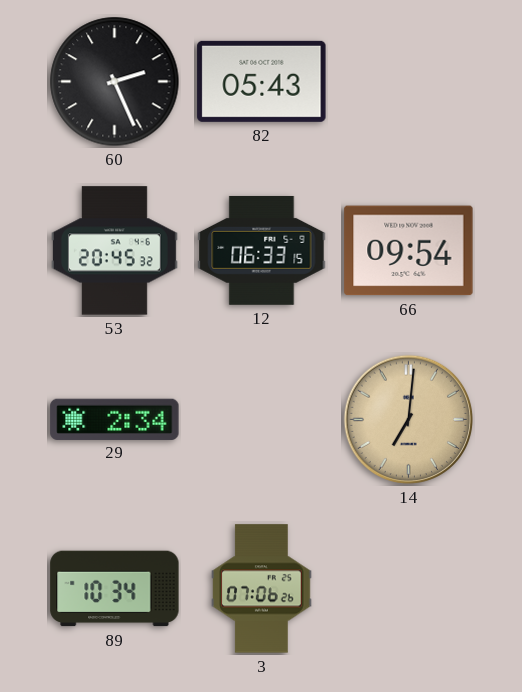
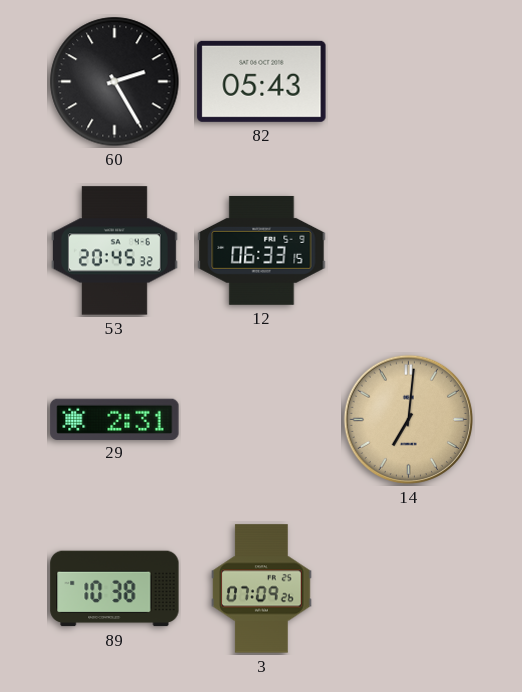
60: 2:26 -> 2:25 (115, 82)
66: 09:54 -> none (409, 251)
29: 2:34 -> 2:31 (115, 419)
89: 10:34 -> 10:38 (115, 589)
3: 07:06 -> 07:09 (262, 589)
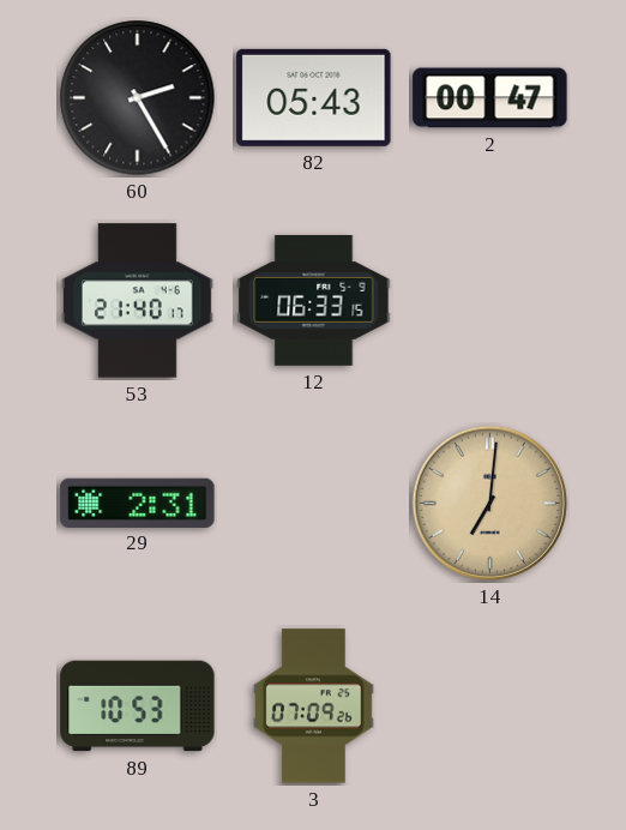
2: none -> 00:47 (490, 98)
53: 20:45 -> 21:40 (137, 301)
89: 10:38 -> 10:53 (138, 706)
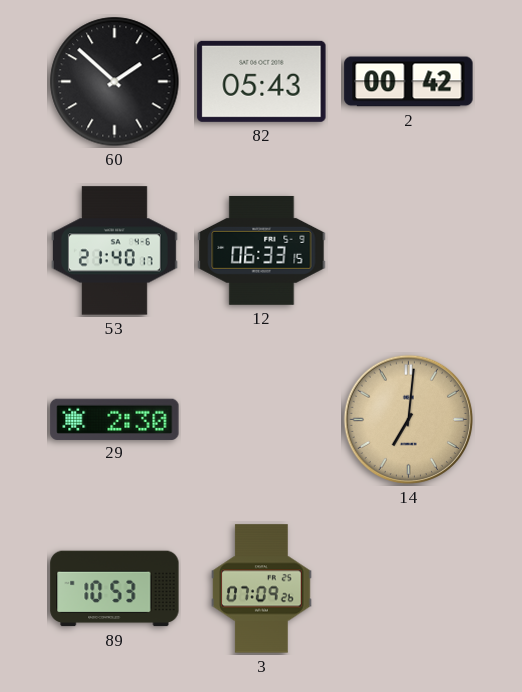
60: 2:25 -> 1:52 (115, 82)
2: 00:47 -> 00:42 (409, 82)
29: 2:31 -> 2:30 (115, 419)
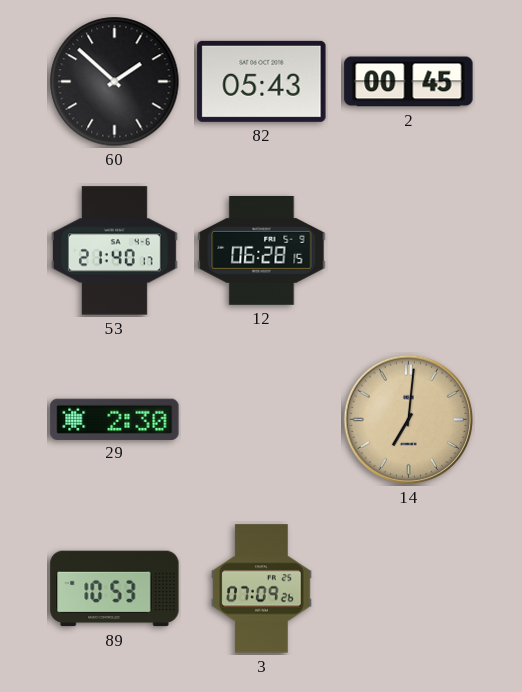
2: 00:42 -> 00:45 (409, 82)
12: 06:33 -> 06:28 (262, 250)
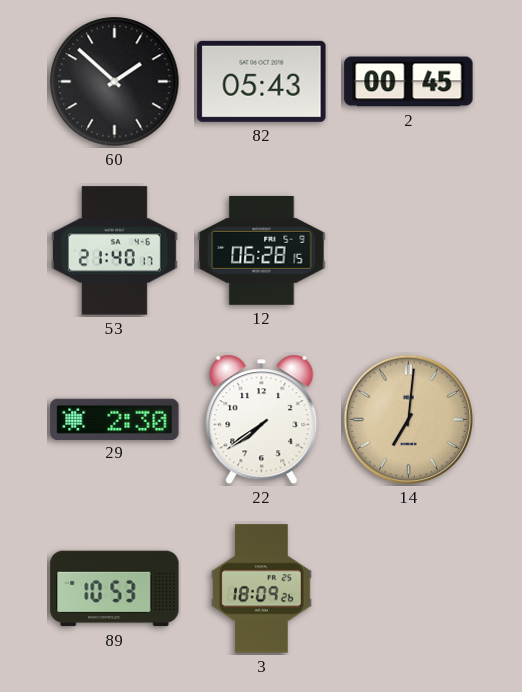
22: none -> 7:39 (262, 420)
3: 07:09 -> 18:09 (262, 589)
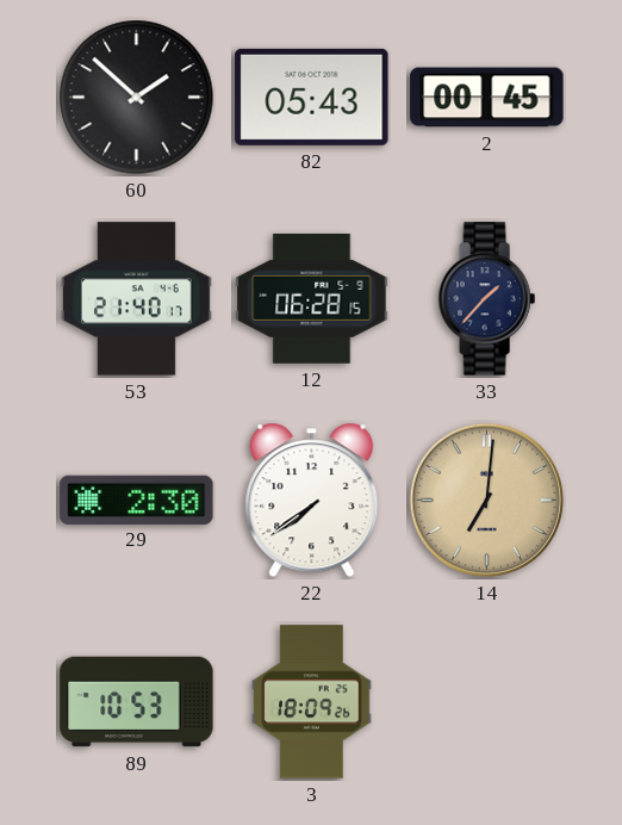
33: none -> 1:37 (486, 299)
